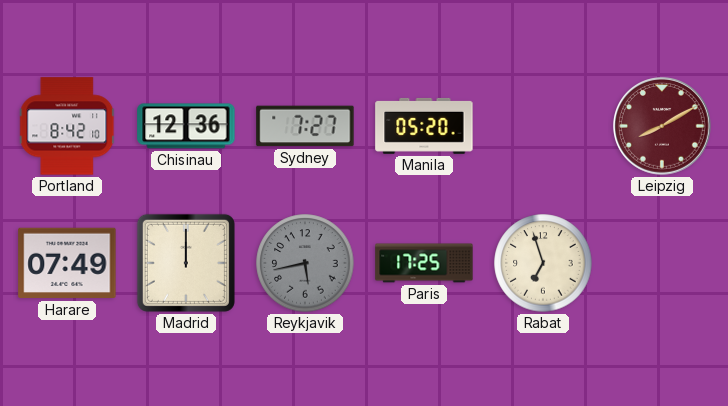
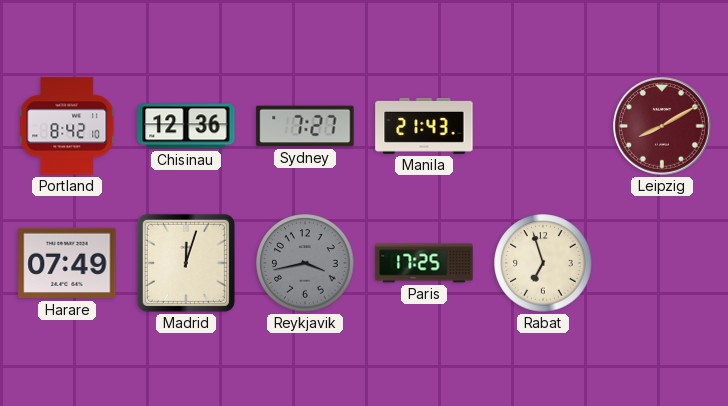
Manila: 05:20 -> 21:43 (424, 126)
Madrid: 12:00 -> 12:03 (186, 263)
Reykjavik: 5:43 -> 3:43 (305, 263)
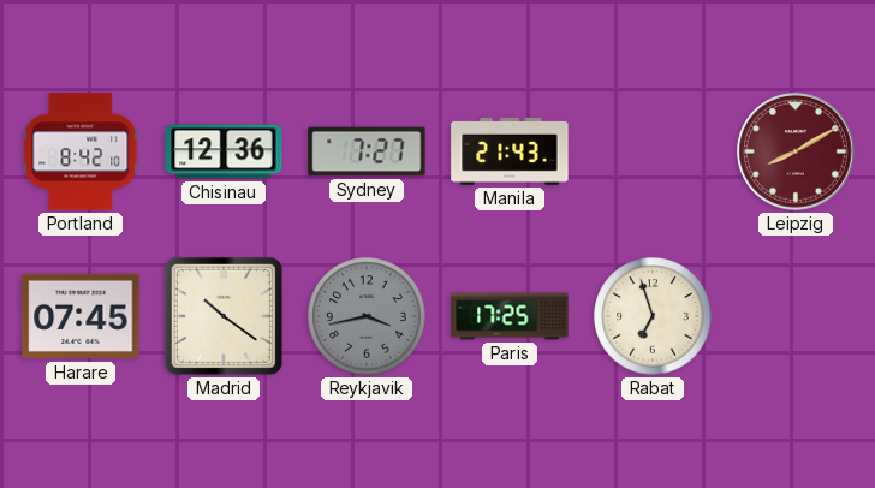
Harare: 07:49 -> 07:45 (81, 316)
Madrid: 12:03 -> 10:21 (224, 316)
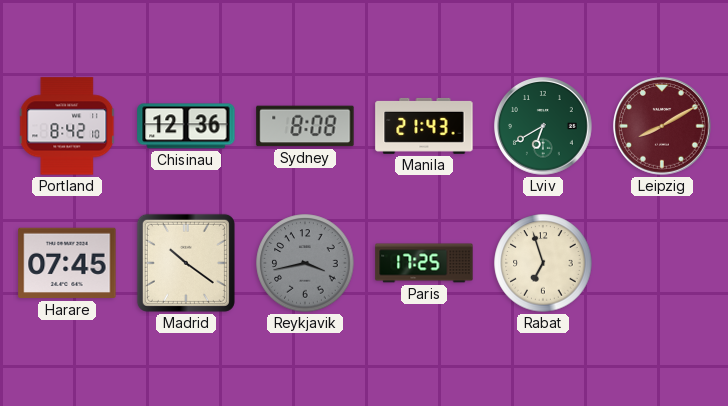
Sydney: 7:27 -> 8:08 (305, 126)
Lviv: none -> 6:40 (544, 127)
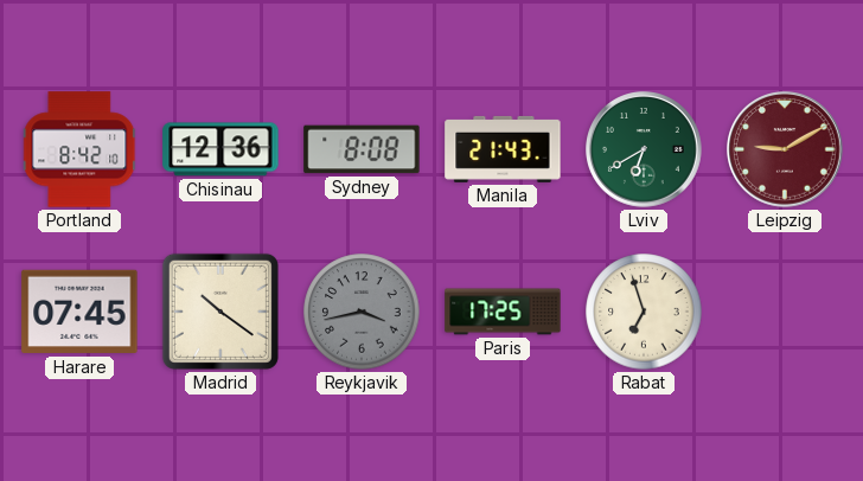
Leipzig: 8:10 -> 9:10 (786, 150)
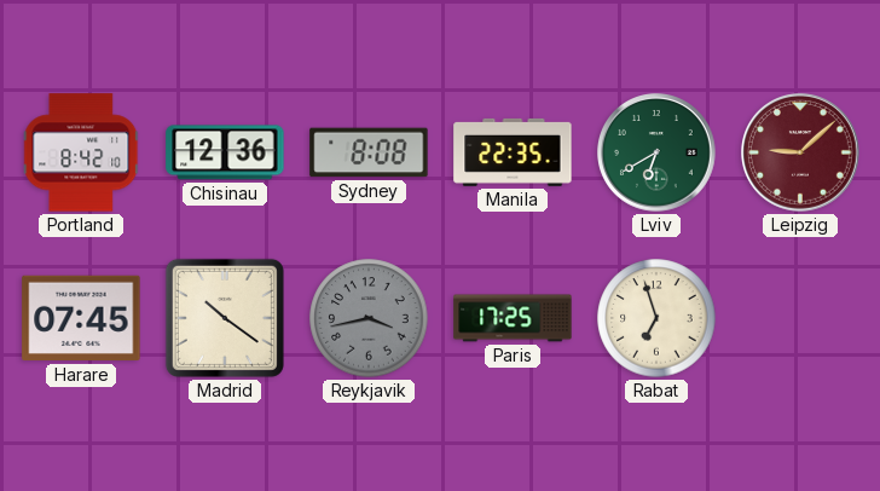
Manila: 21:43 -> 22:35 (513, 152)
Leipzig: 9:10 -> 9:08 (801, 154)
